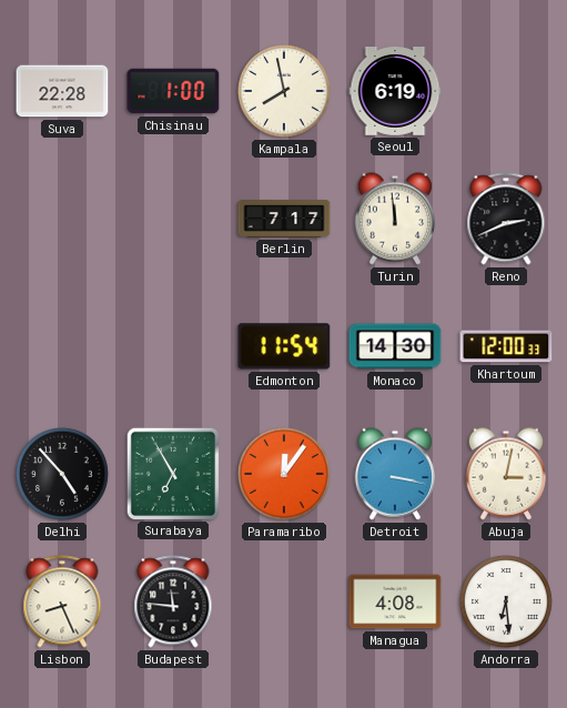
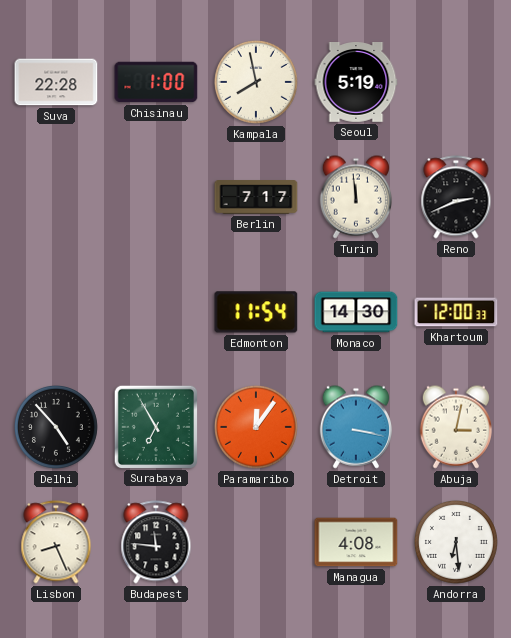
Seoul: 6:19 -> 5:19 (356, 83)
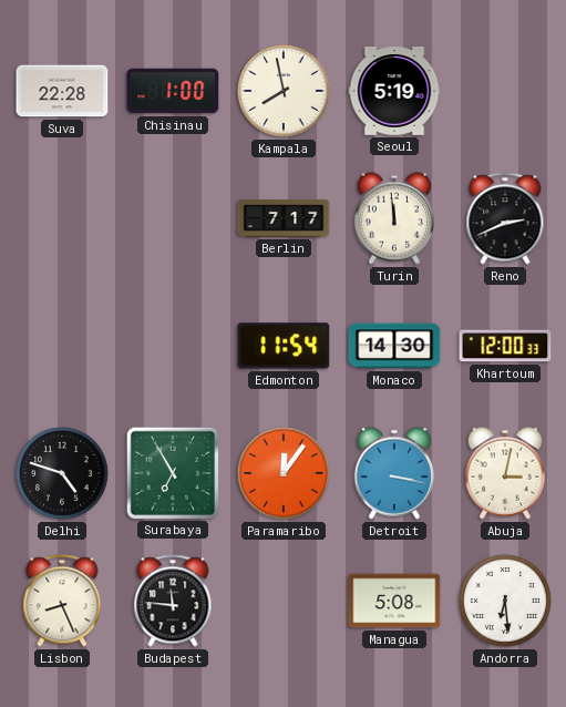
Delhi: 4:53 -> 4:48 (63, 474)
Managua: 4:08 -> 5:08 (394, 601)
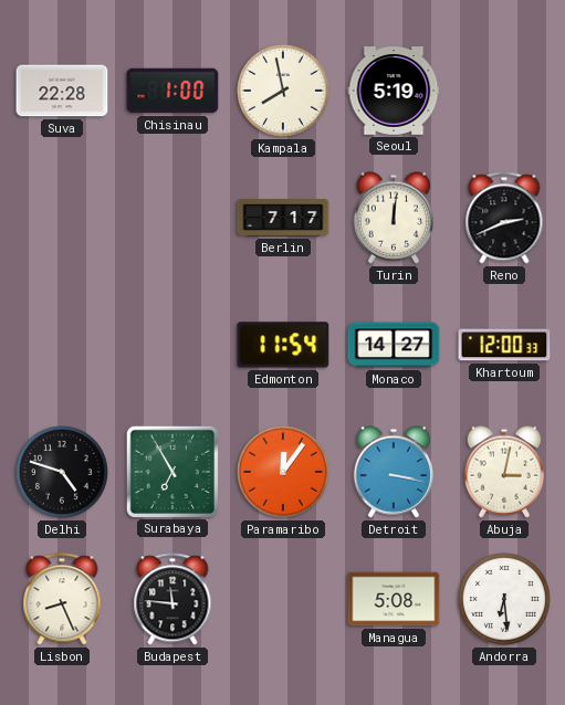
Turin: 11:59 -> 12:01 (393, 218)
Monaco: 14:30 -> 14:27 (394, 345)
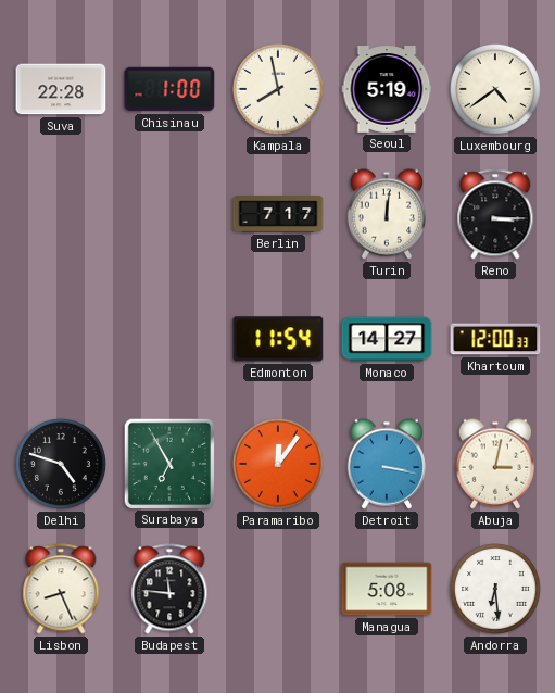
Luxembourg: none -> 4:39 (496, 90)
Reno: 2:41 -> 3:15 (495, 214)
